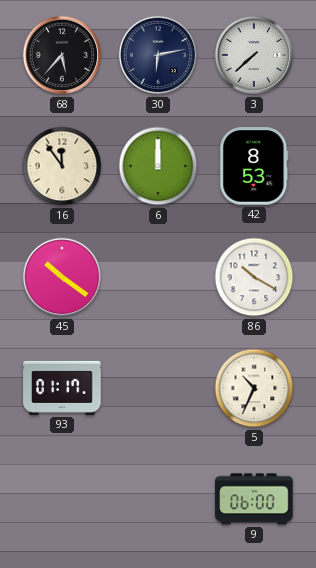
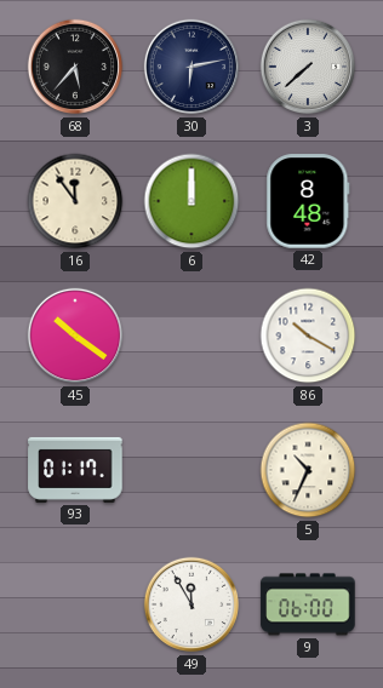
42: 8:53 -> 8:48 (308, 201)
49: none -> 11:55 (191, 604)
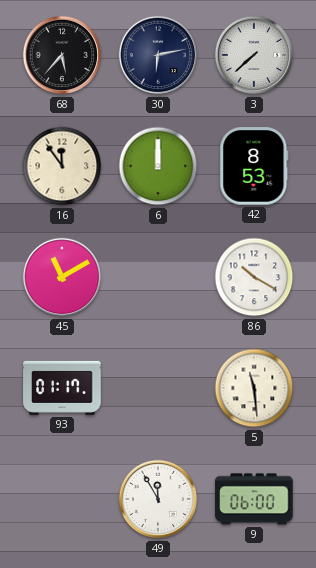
42: 8:48 -> 8:53 (254, 166)
45: 10:21 -> 11:10 (62, 277)
5: 10:34 -> 11:29 (254, 388)
